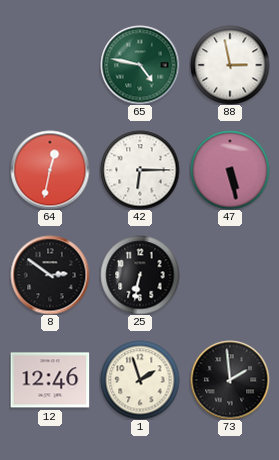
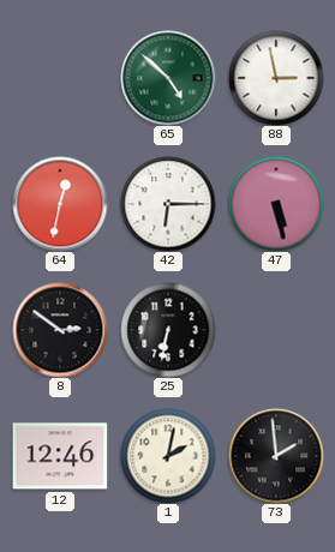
65: 4:47 -> 4:52 (168, 78)
1: 1:57 -> 2:02 (168, 456)
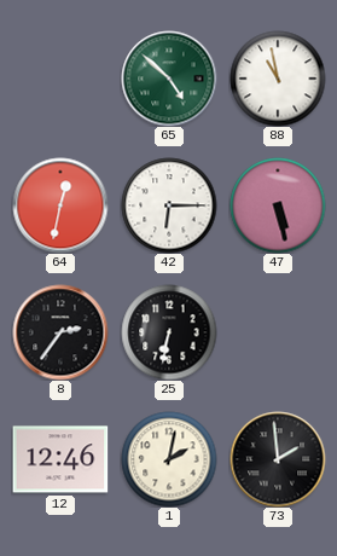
88: 2:58 -> 10:58 (278, 79)
8: 2:51 -> 2:36 (60, 332)
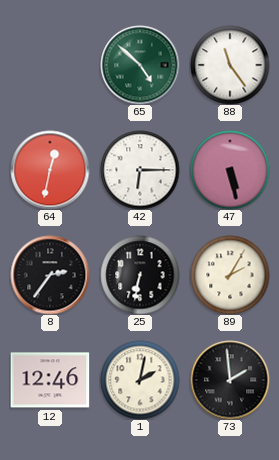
88: 10:58 -> 11:24 (230, 65)
89: none -> 2:05 (230, 275)
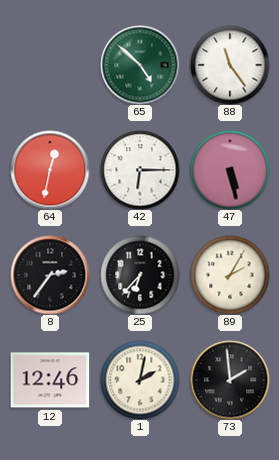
25: 6:32 -> 6:37 (140, 275)
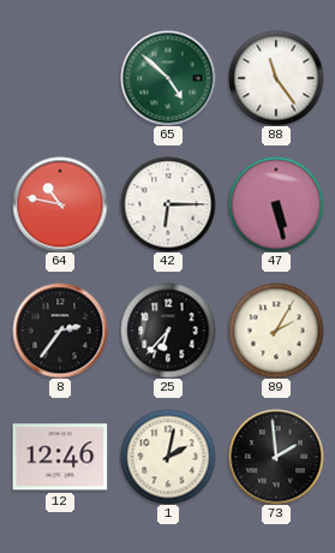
64: 12:32 -> 10:47 (60, 204)
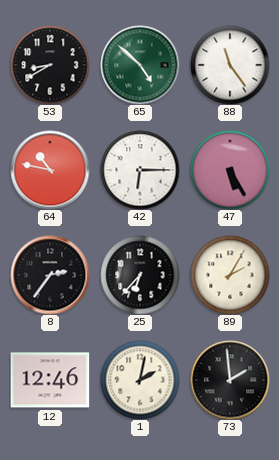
53: none -> 8:40 (50, 65)
47: 5:28 -> 5:25 (230, 170)
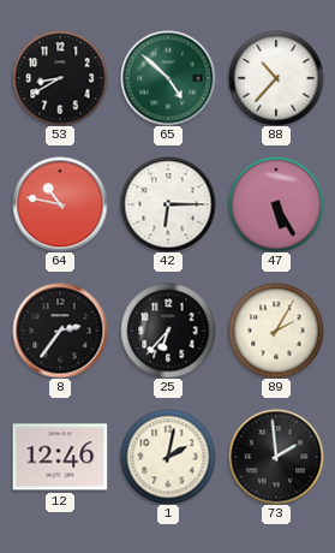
88: 11:24 -> 10:37 (276, 78)
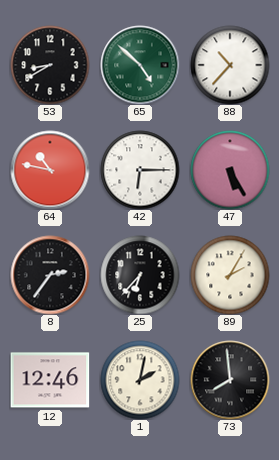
73: 1:59 -> 7:59 (230, 380)
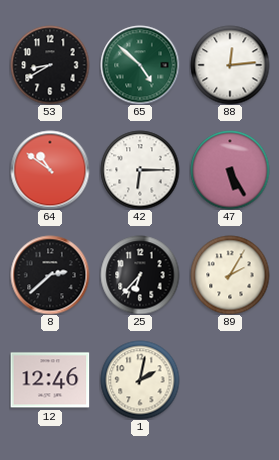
88: 10:37 -> 12:14 (230, 65)
64: 10:47 -> 10:51 (50, 170)
8: 2:36 -> 2:38 (50, 275)
73: 7:59 -> none (230, 380)
